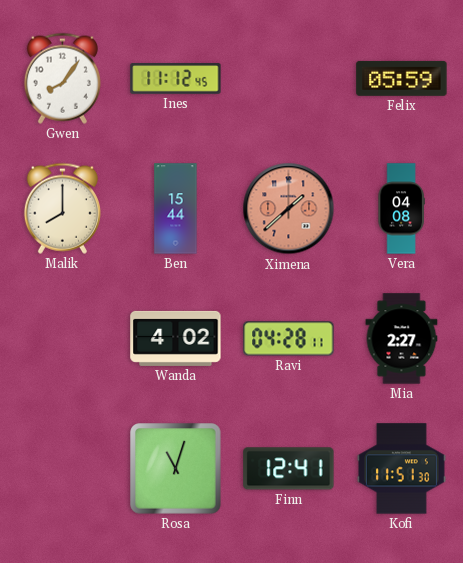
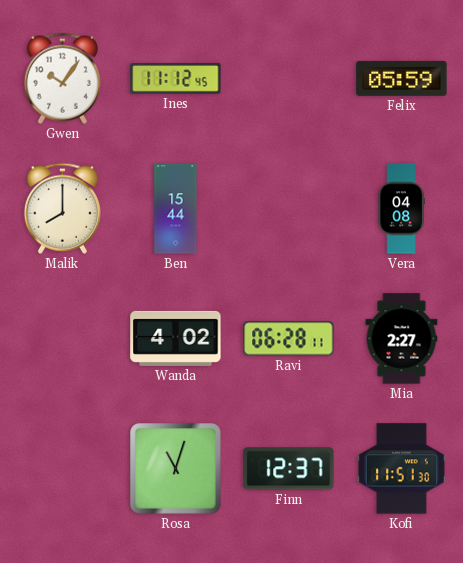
Gwen: 8:06 -> 10:06 (62, 78)
Ximena: 1:38 -> none (289, 209)
Ravi: 04:28 -> 06:28 (289, 339)
Finn: 12:41 -> 12:37 (289, 469)
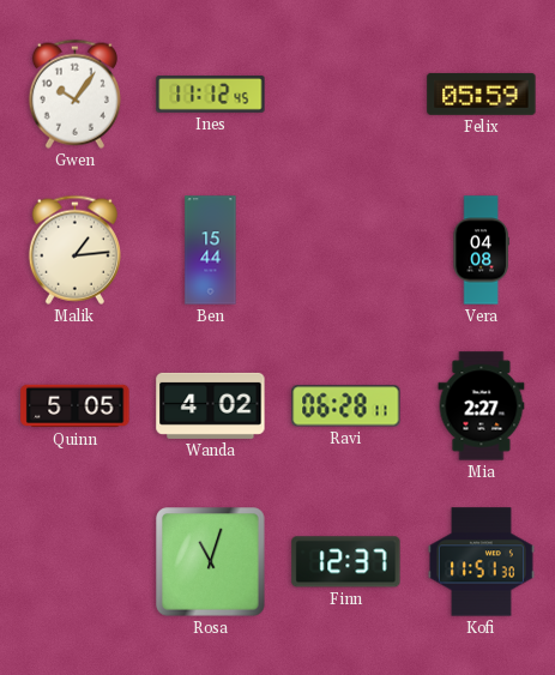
Malik: 8:00 -> 1:14 (74, 249)
Quinn: none -> 5:05 (76, 406)
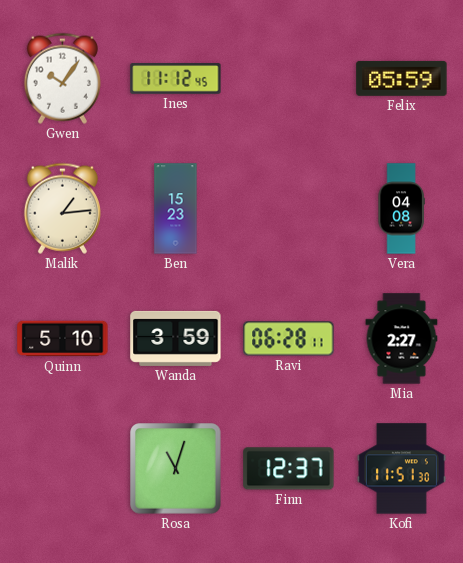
Ben: 15:44 -> 15:23 (176, 209)
Quinn: 5:05 -> 5:10 (63, 339)
Wanda: 4:02 -> 3:59 (176, 338)
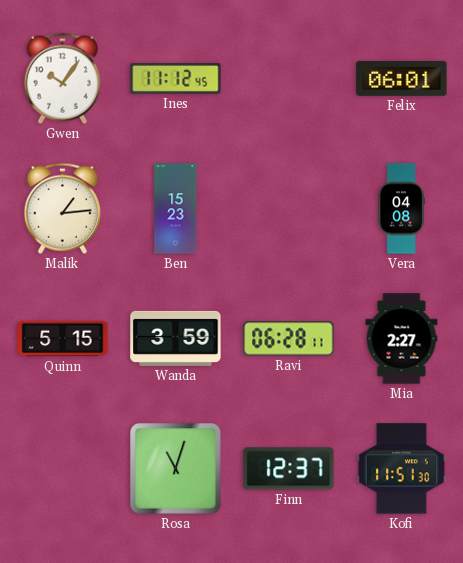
Felix: 05:59 -> 06:01 (402, 78)
Quinn: 5:10 -> 5:15 (63, 339)
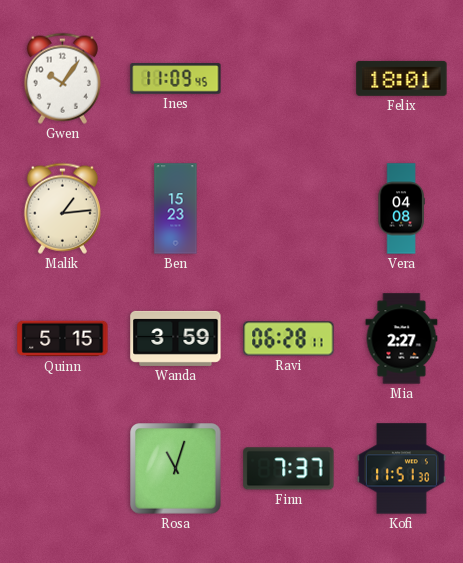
Ines: 11:12 -> 11:09 (176, 79)
Felix: 06:01 -> 18:01 (402, 78)
Finn: 12:37 -> 7:37 (289, 469)
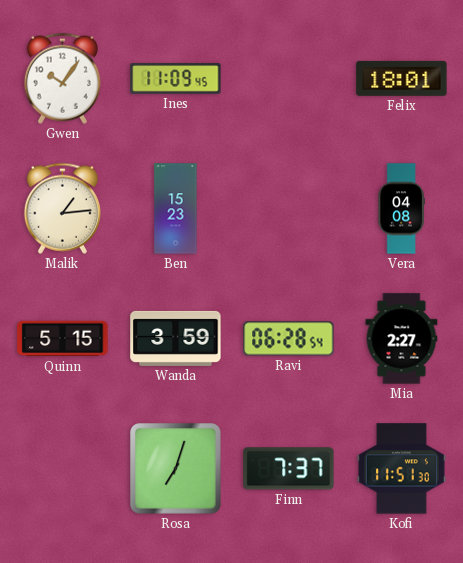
Ravi: 06:28:11 -> 06:28:54 (289, 339)
Rosa: 11:03 -> 7:03 (176, 469)
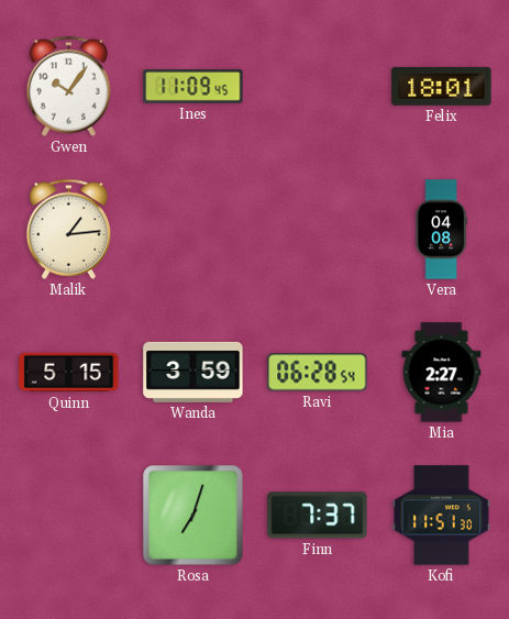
Ben: 15:23 -> none (176, 209)
